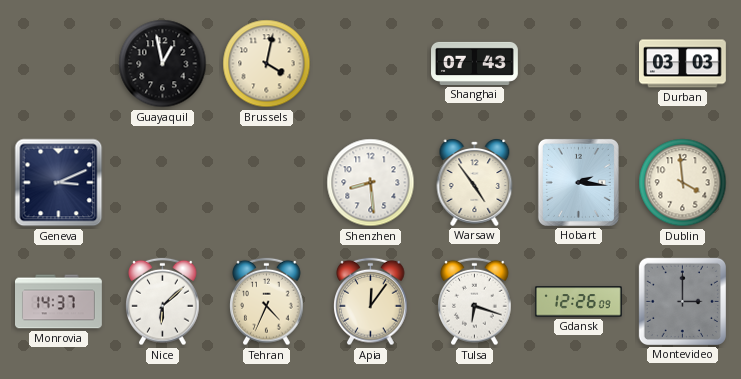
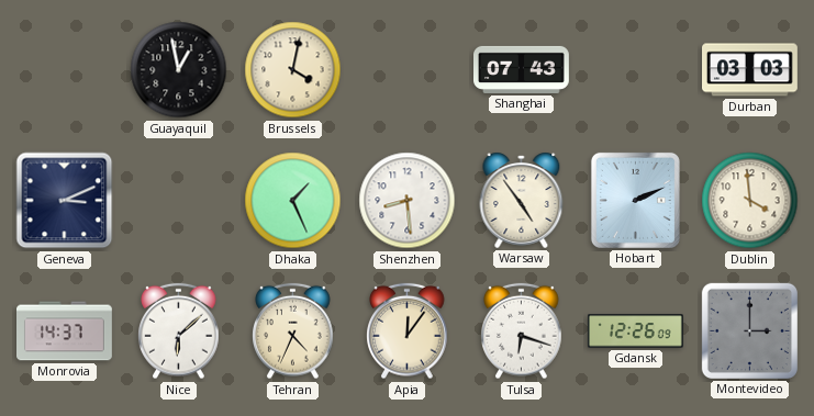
Dhaka: none -> 1:26 (293, 201)
Hobart: 2:16 -> 2:11 (635, 200)
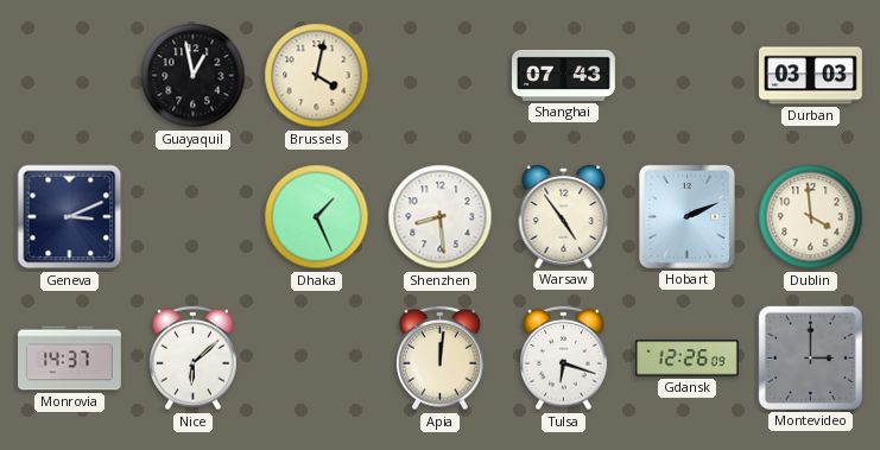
Tehran: 4:34 -> none (293, 331)
Apia: 12:06 -> 12:01 (441, 359)
